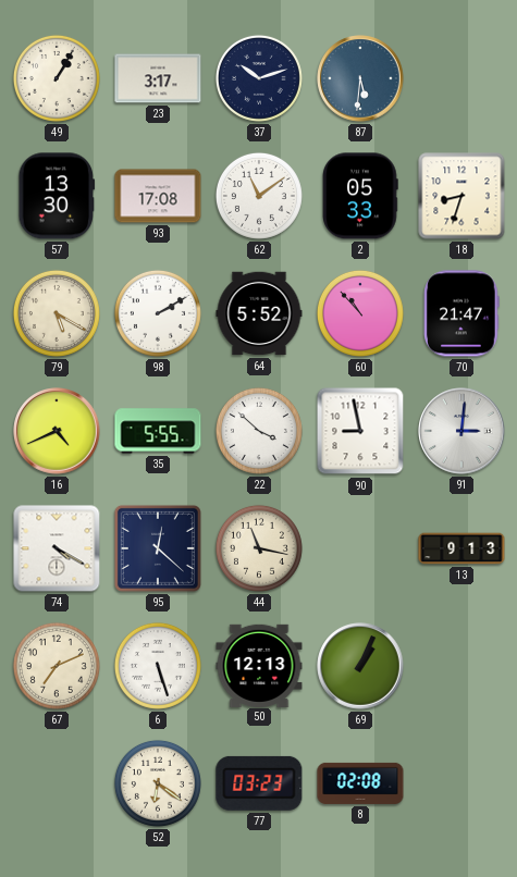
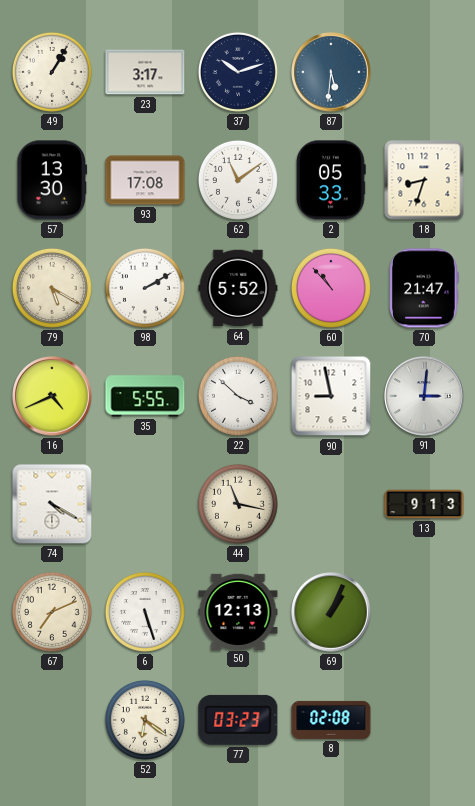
95: 12:22 -> none (158, 548)
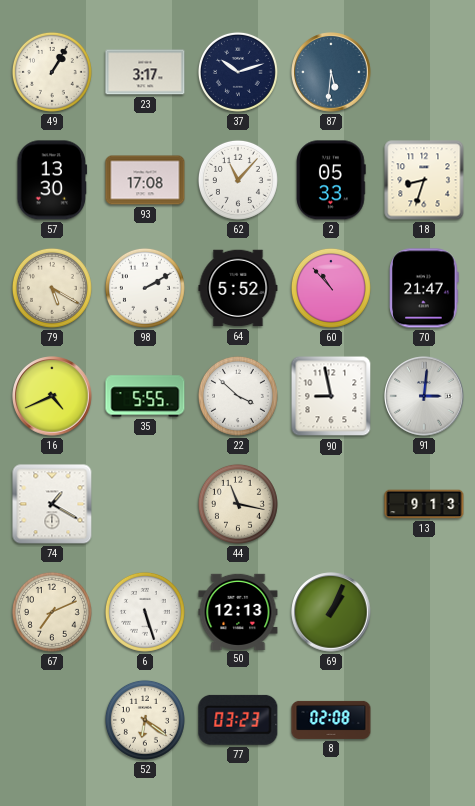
62: 11:09 -> 11:07 (238, 180)
74: 4:20 -> 1:20 (52, 504)
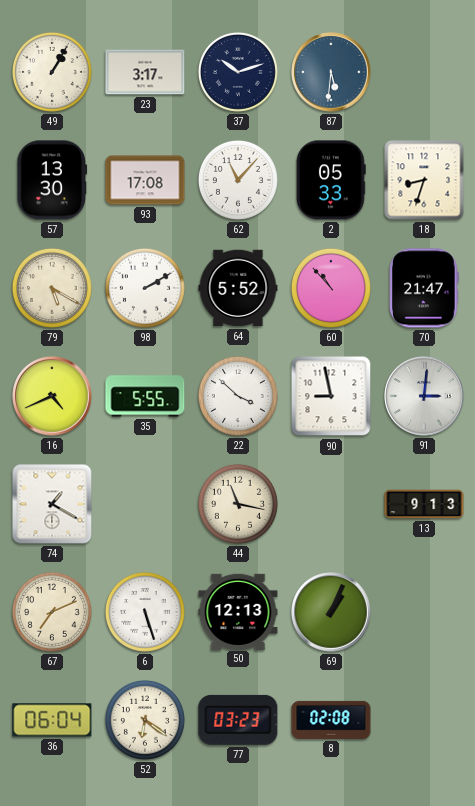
36: none -> 06:04 (52, 720)
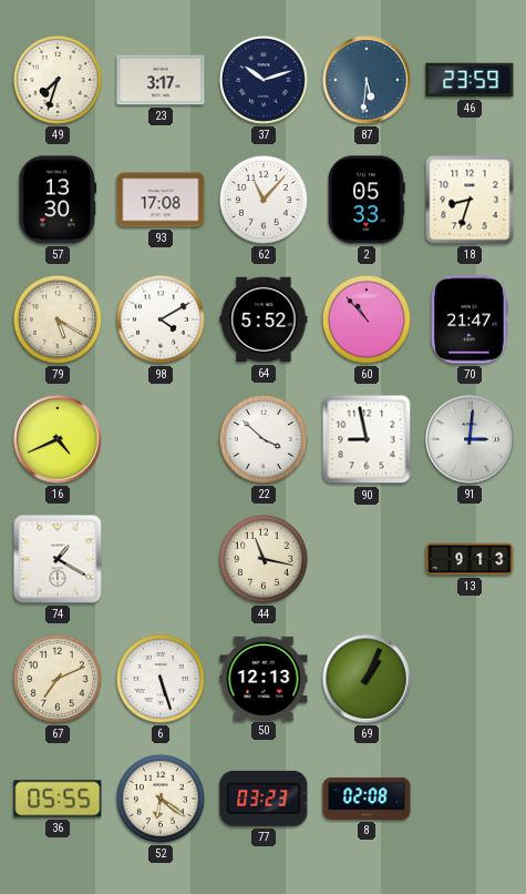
49: 1:05 -> 7:33 (58, 80)
46: none -> 23:59 (470, 80)
98: 2:10 -> 4:10 (161, 319)
35: 5:55 -> none (145, 396)
36: 06:04 -> 05:55 (58, 799)
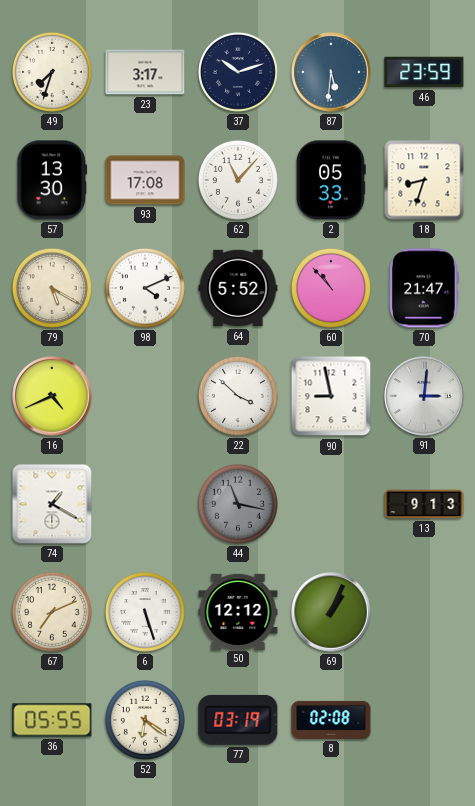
98: 4:10 -> 4:11 (145, 288)
44 dial: cream -> grey (238, 504)
50: 12:13 -> 12:12 (238, 611)
77: 03:23 -> 03:19 (238, 720)
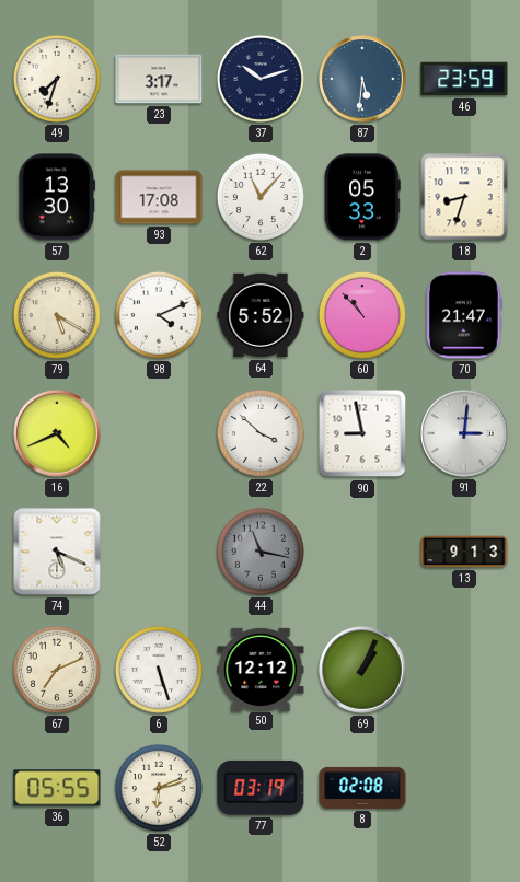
74: 1:20 -> 5:19 (57, 552)
52: 6:21 -> 6:12 (159, 788)
